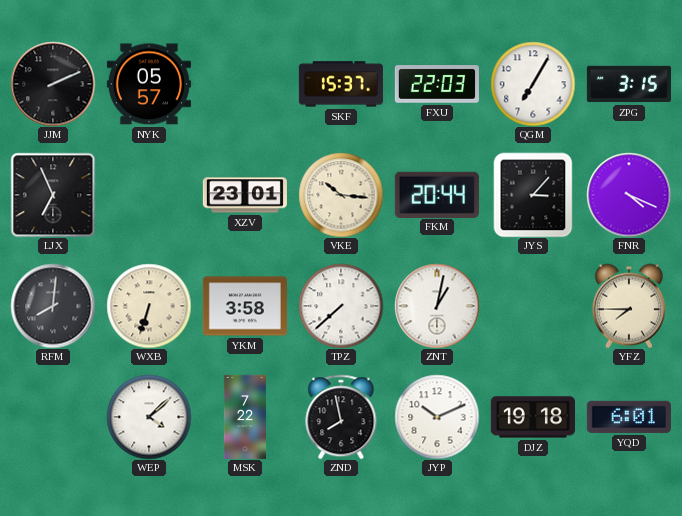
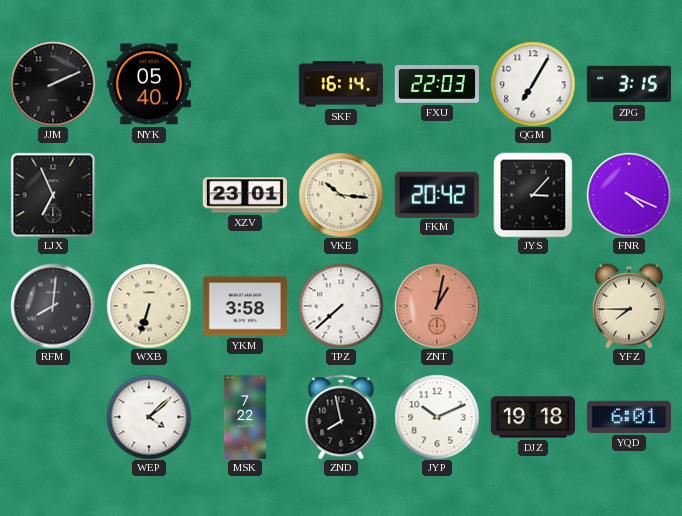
NYK: 05:57 -> 05:40 (149, 84)
SKF: 15:37 -> 16:14 (341, 84)
FKM: 20:44 -> 20:42 (437, 194)
ZNT dial: white -> salmon (437, 306)
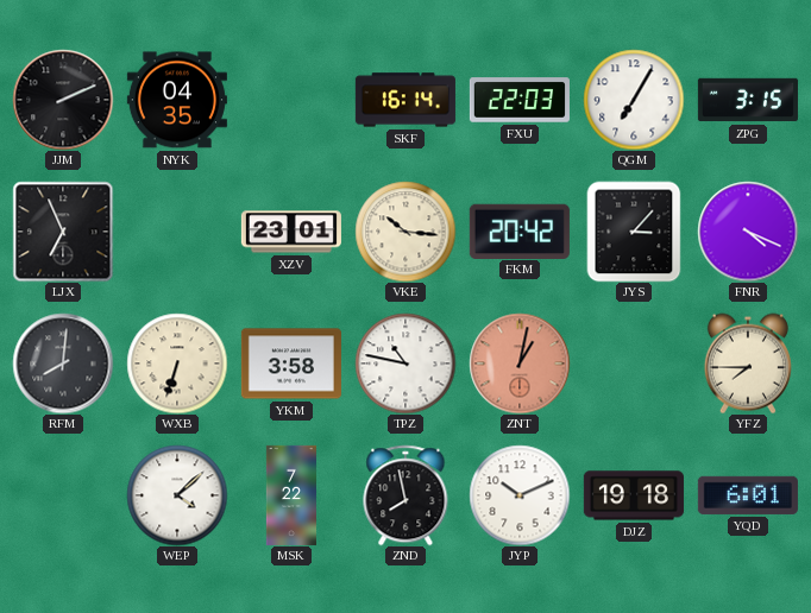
NYK: 05:40 -> 04:35 (177, 100)
TPZ: 7:38 -> 10:47 (405, 364)
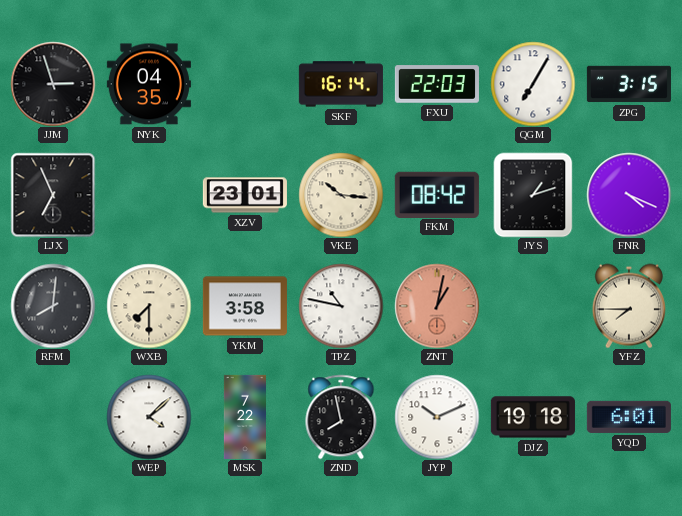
JJM: 2:11 -> 2:57 (53, 84)
FKM: 20:42 -> 08:42 (437, 194)
JYS: 3:07 -> 1:12 (533, 195)
WXB: 6:33 -> 7:30 (149, 306)
